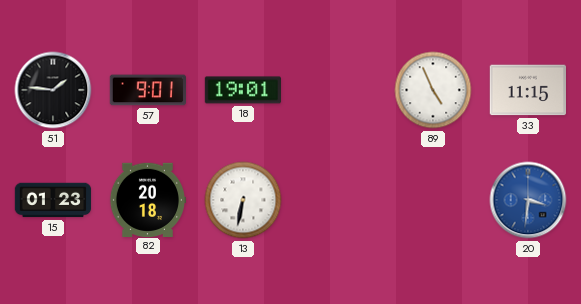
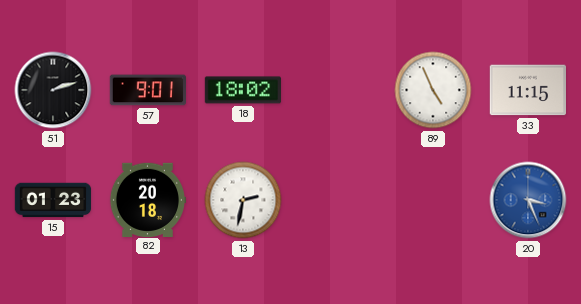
51: 1:46 -> 2:12 (53, 90)
18: 19:01 -> 18:02 (243, 90)
13: 6:32 -> 2:32 (243, 200)
20: 3:31 -> 3:26 (528, 200)
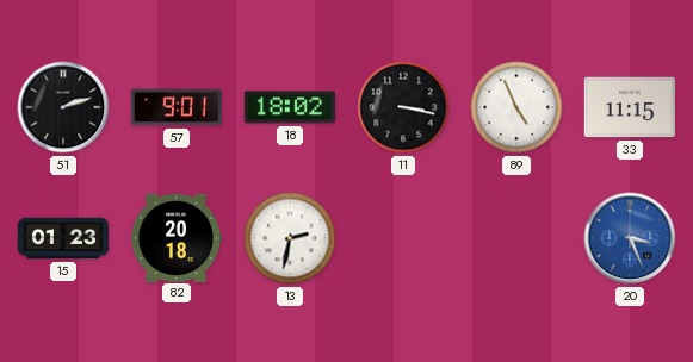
11: none -> 3:17 (403, 107)
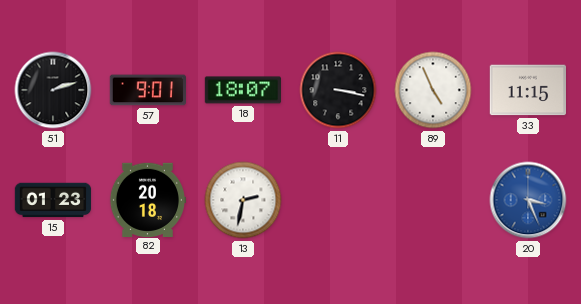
18: 18:02 -> 18:07 (243, 90)
